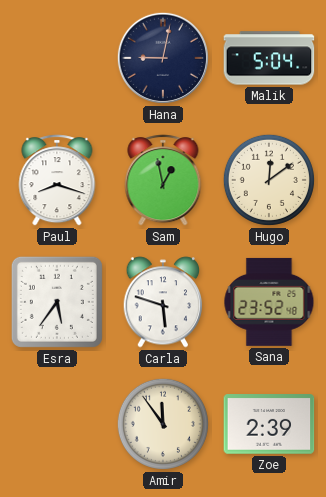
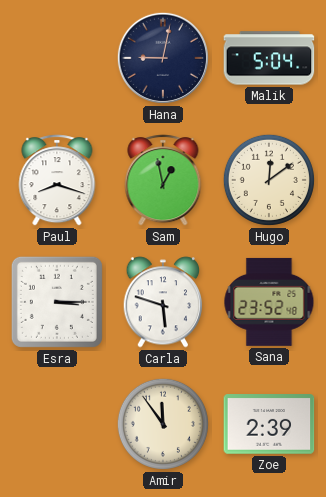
Esra: 5:36 -> 3:15 (57, 302)
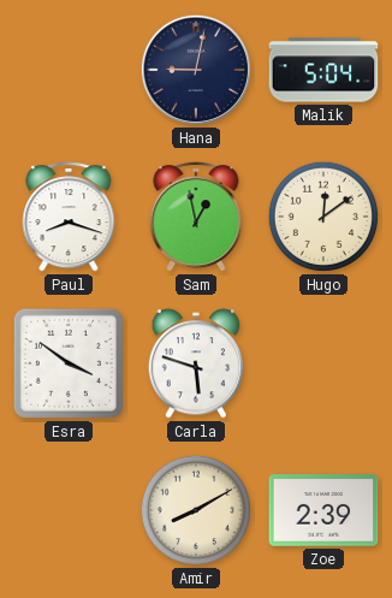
Esra: 3:15 -> 3:51 (69, 363)
Sana: 23:52 -> none (269, 302)
Amir: 11:54 -> 8:10 (196, 510)
